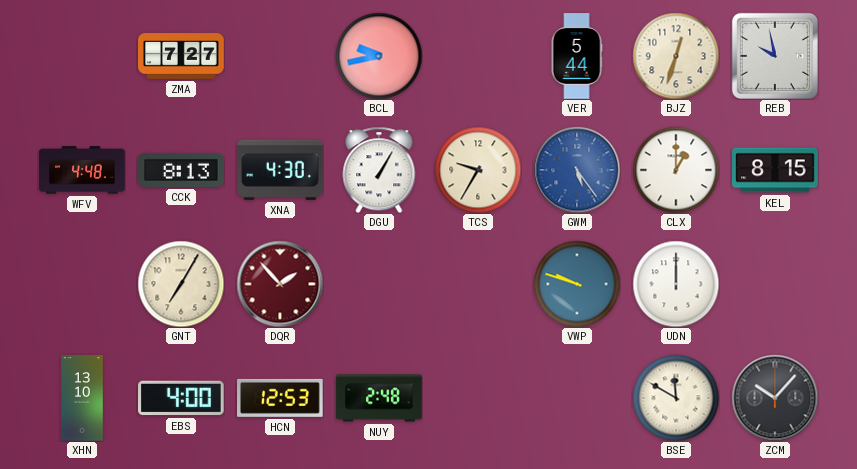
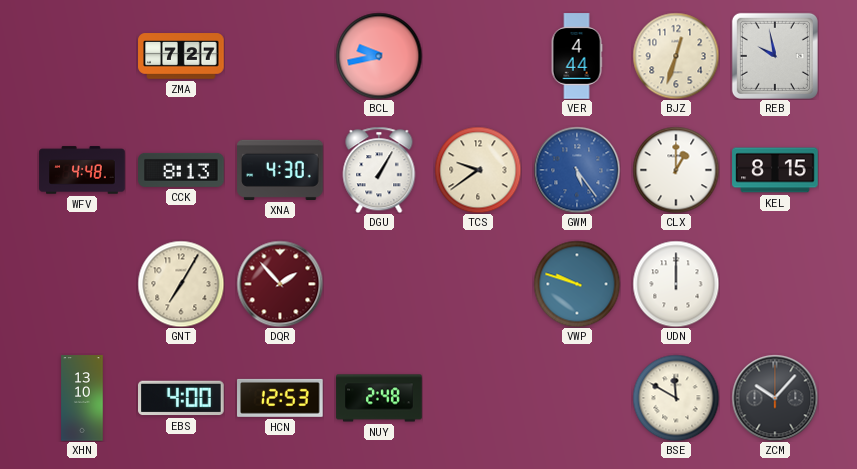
VER: 5:44 -> 4:44 (577, 56)
TCS: 9:35 -> 9:39 (478, 170)
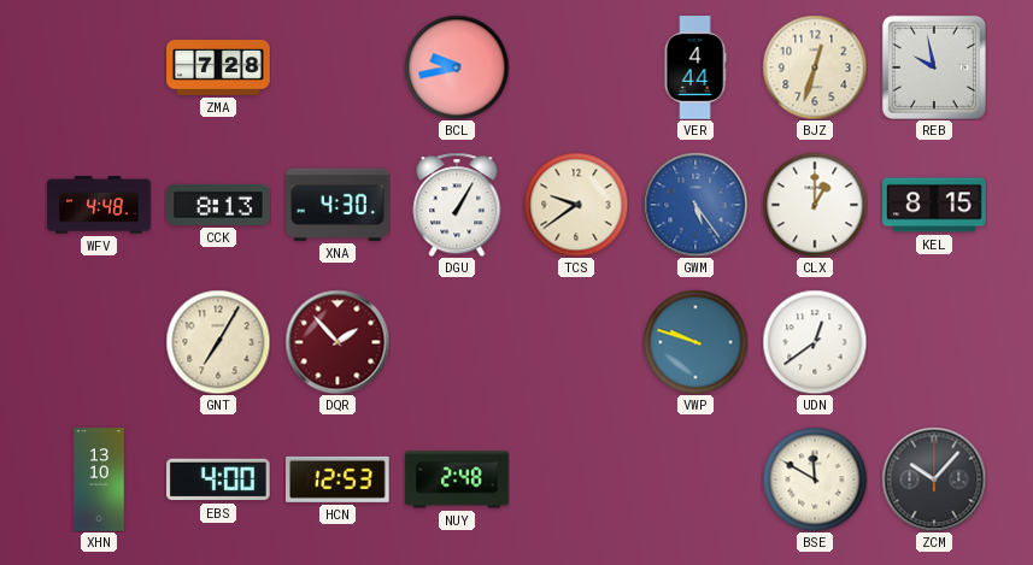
ZMA: 7:27 -> 7:28 (218, 67)
UDN: 12:00 -> 12:39 (815, 342)
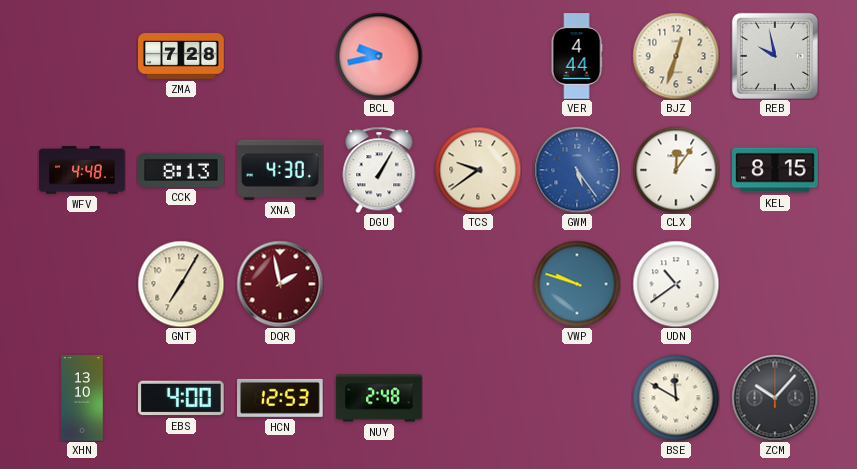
CLX: 1:00 -> 12:06 (676, 170)
DQR: 1:53 -> 1:58 (280, 284)
UDN: 12:39 -> 10:39 (676, 284)
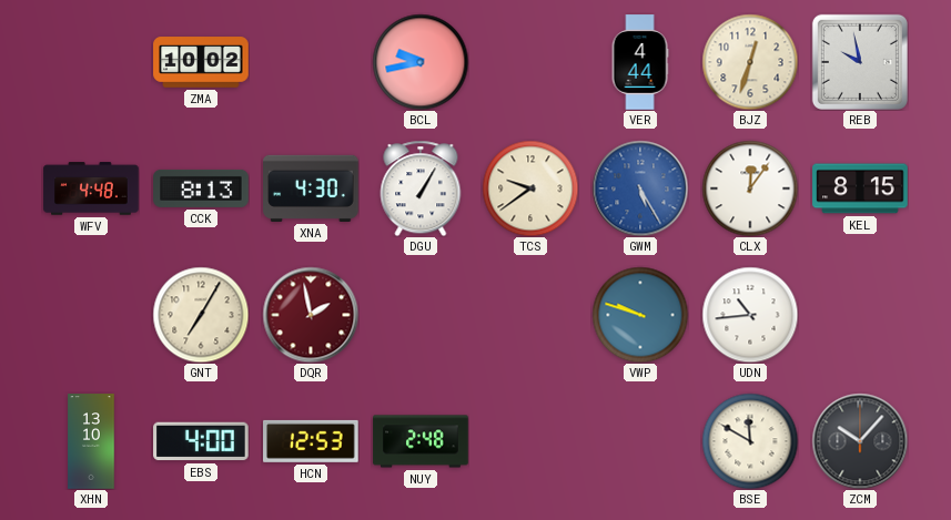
ZMA: 7:28 -> 10:02 (201, 62)
GWM: 5:24 -> 5:25 (640, 188)
UDN: 10:39 -> 10:44 (750, 315)
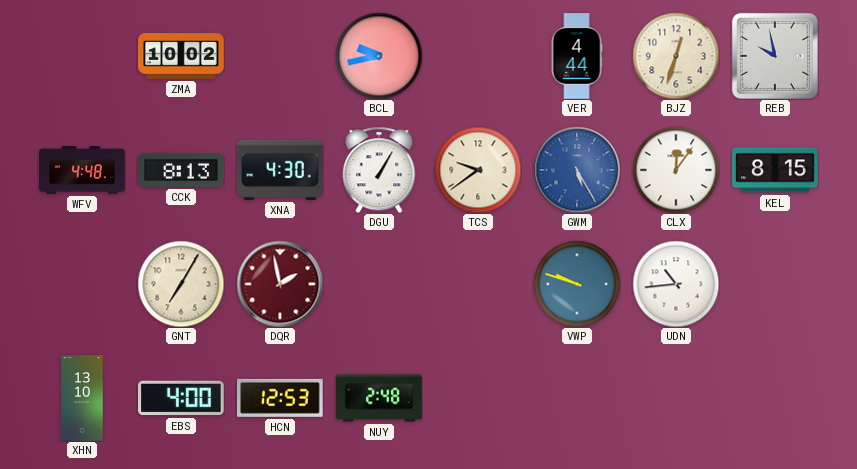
BSE: 11:50 -> none (750, 441)
ZCM: 10:07 -> none (860, 441)
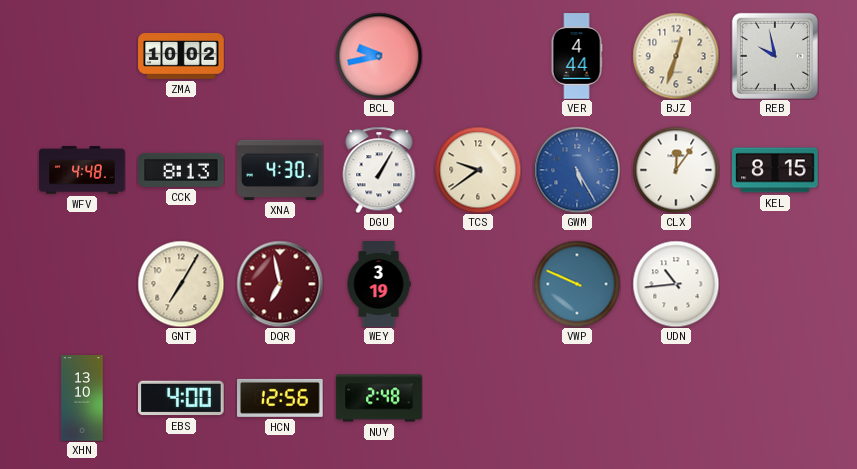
DQR: 1:58 -> 6:58 (280, 284)
WEY: none -> 3:19 (379, 284)
VWP: 9:48 -> 9:49 (577, 284)
HCN: 12:53 -> 12:56 (281, 398)
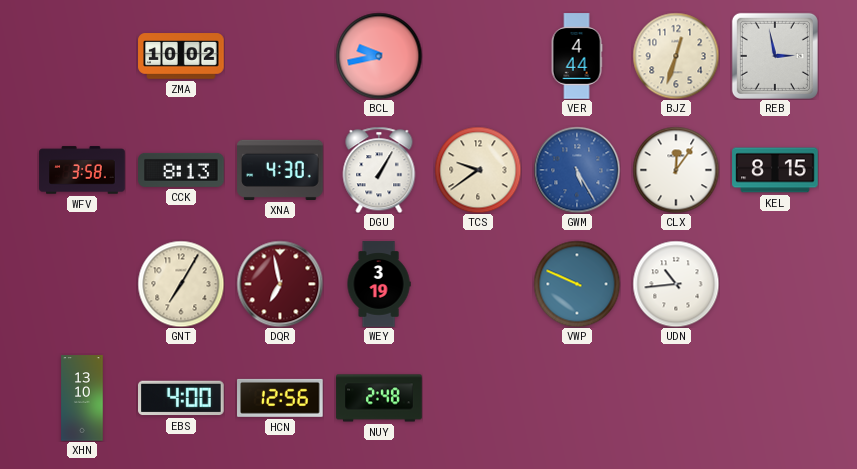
REB: 9:58 -> 2:58 (775, 56)
WFV: 4:48 -> 3:58 (82, 170)
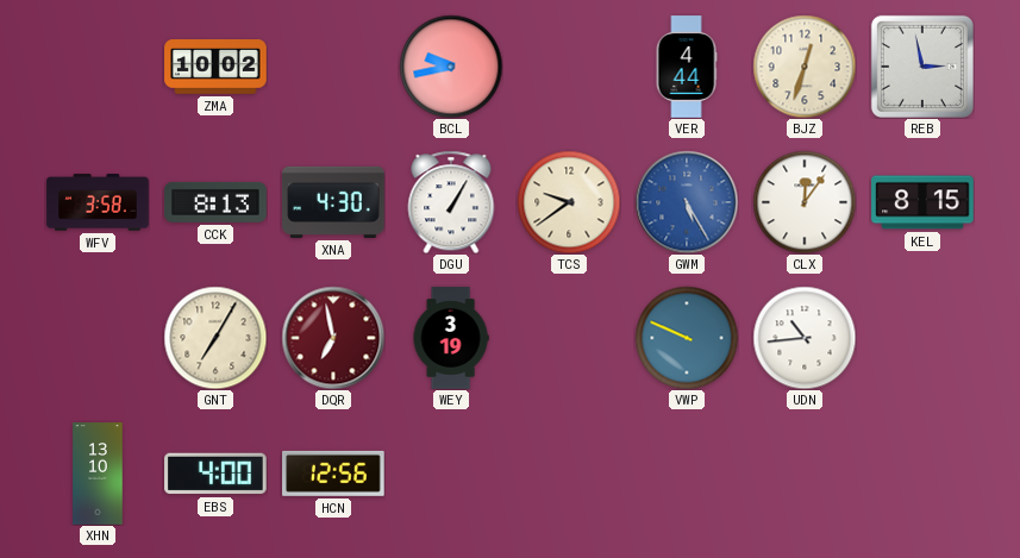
NUY: 2:48 -> none (379, 398)
